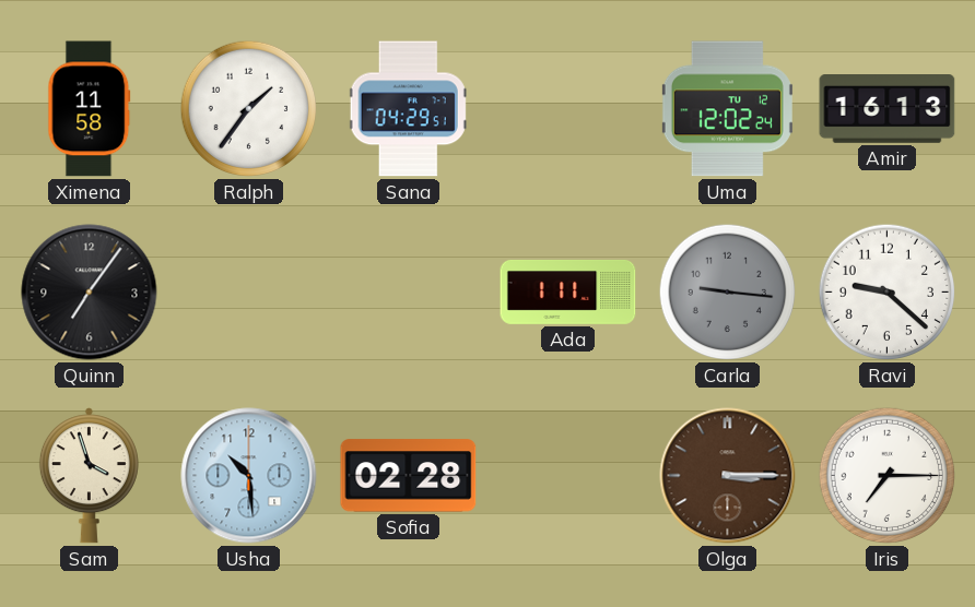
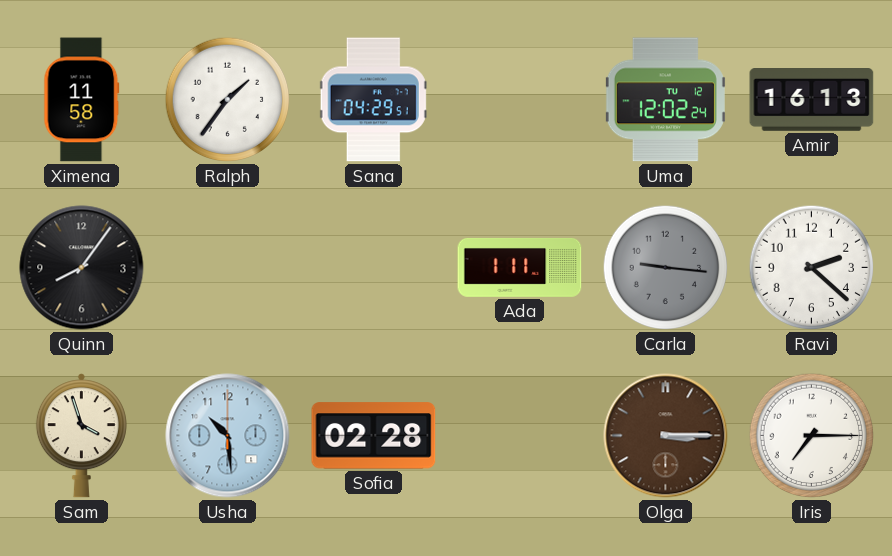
Quinn: 7:06 -> 8:06 (82, 268)
Ravi: 9:22 -> 2:22 (812, 268)
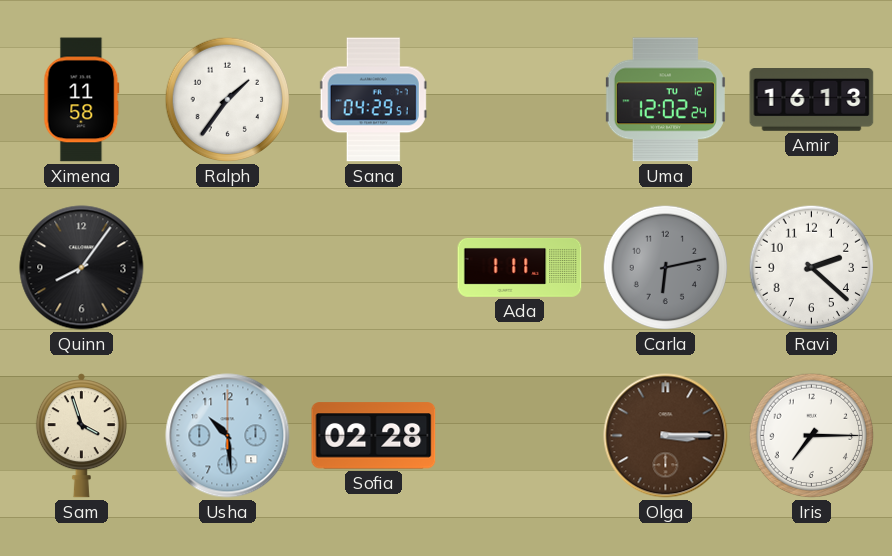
Carla: 9:16 -> 6:13 (666, 268)
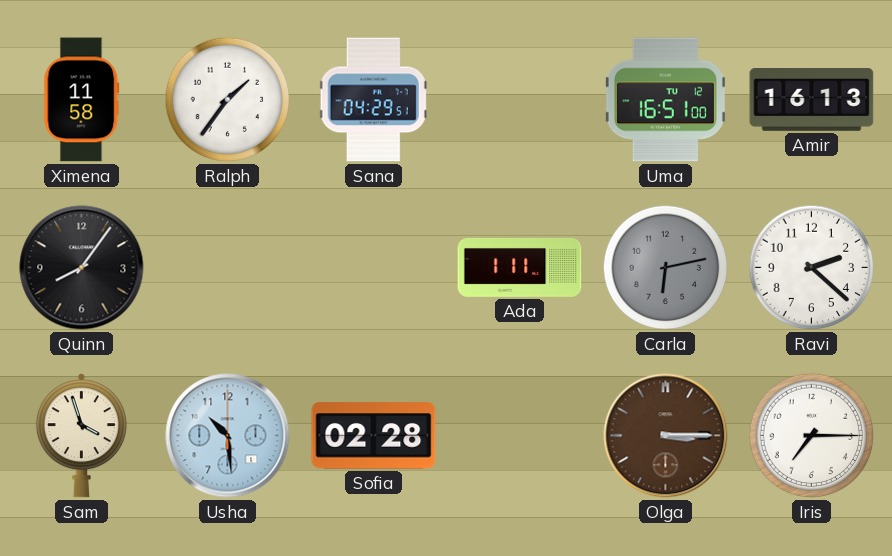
Uma: 12:02 -> 16:51 (665, 100)
